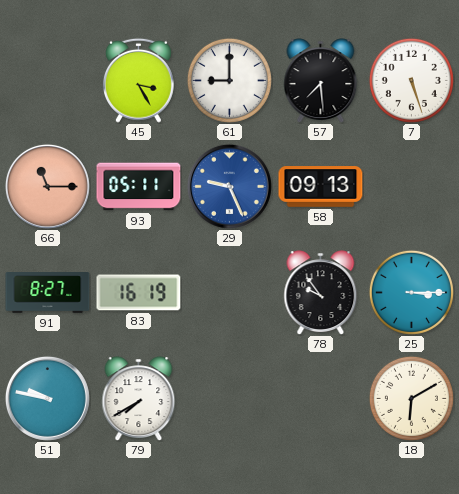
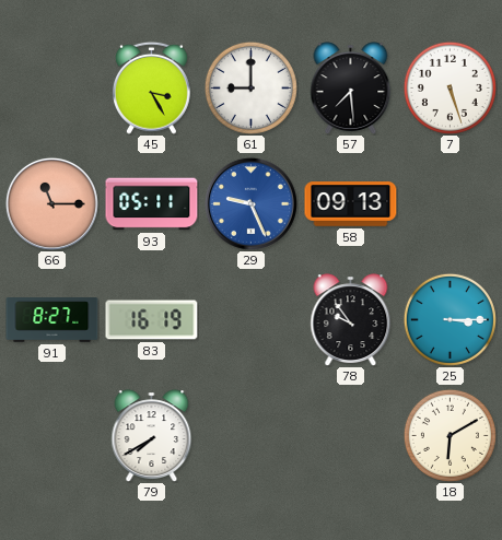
51: 9:47 -> none (47, 398)
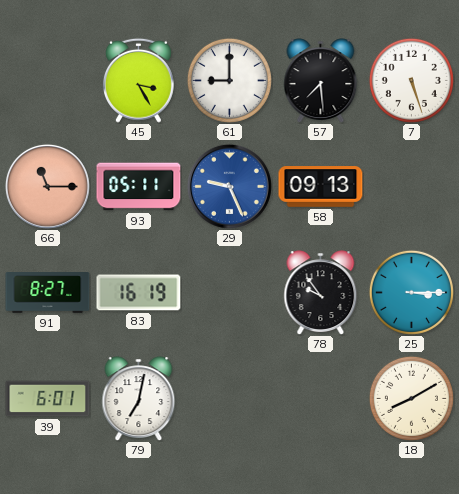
39: none -> 6:01 (48, 399)
79: 7:40 -> 7:02 (139, 399)
18: 6:10 -> 8:10 (411, 398)
